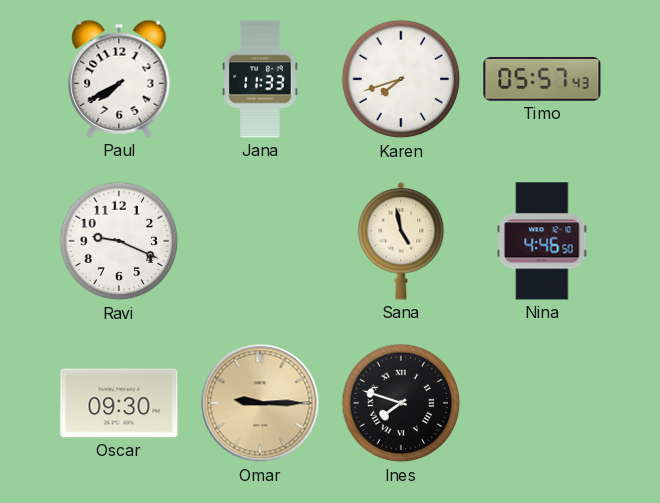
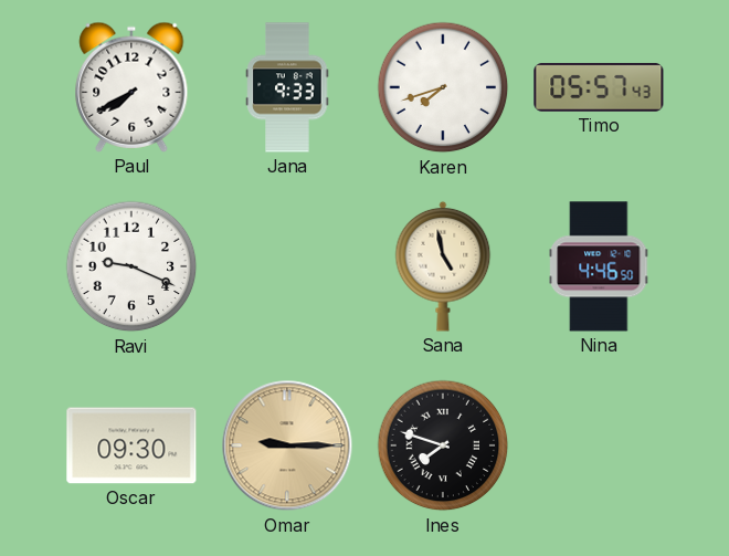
Jana: 11:33 -> 9:33 (287, 87)
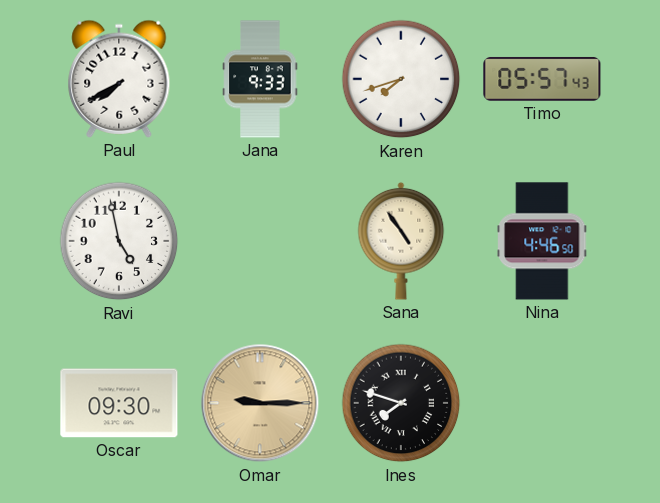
Ravi: 9:19 -> 4:58 (119, 241)
Sana: 4:58 -> 4:54 (401, 241)
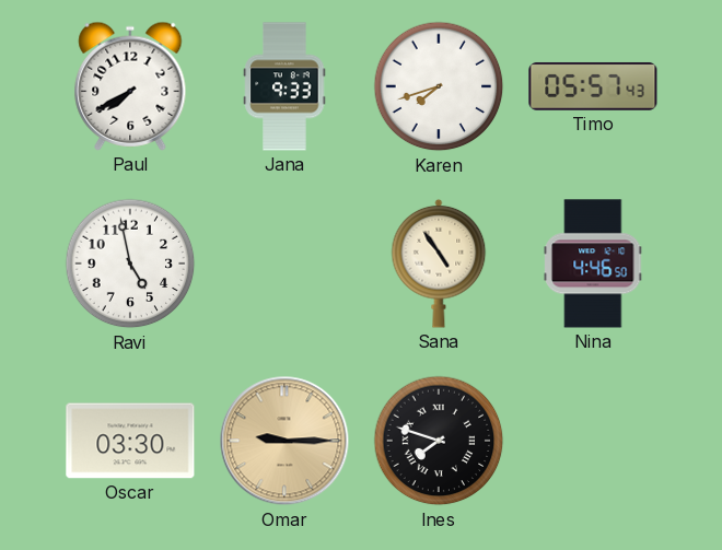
Oscar: 09:30 -> 03:30 (130, 441)
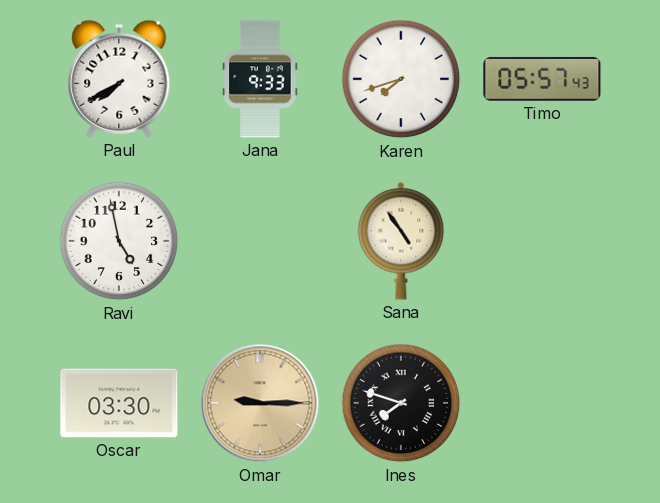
Nina: 4:46 -> none (593, 264)
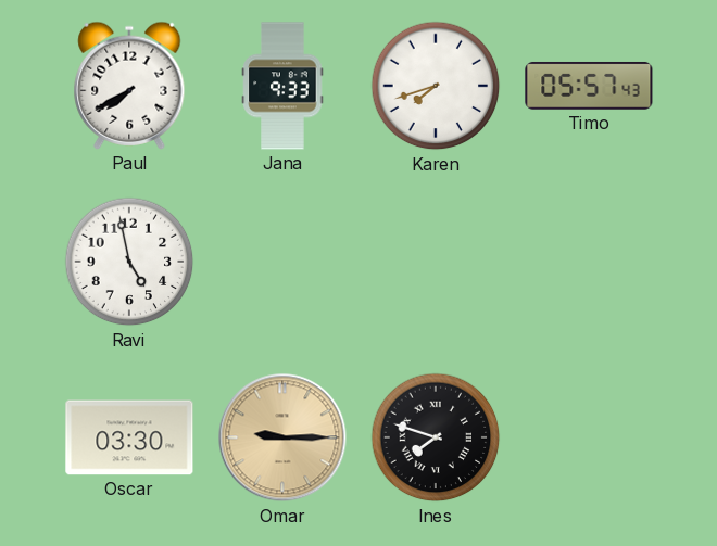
Sana: 4:54 -> none (401, 241)
